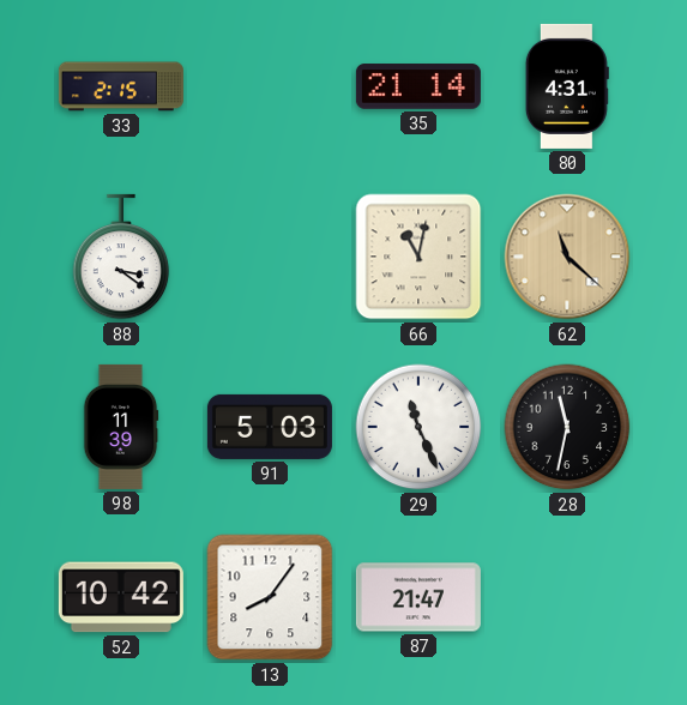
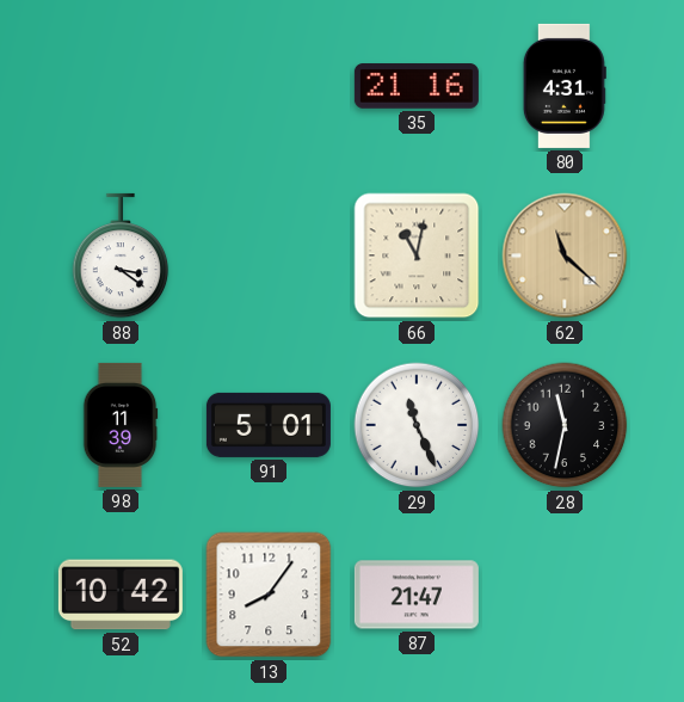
33: 2:15 -> none (121, 86)
35: 21:14 -> 21:16 (417, 86)
91: 5:03 -> 5:01 (269, 425)
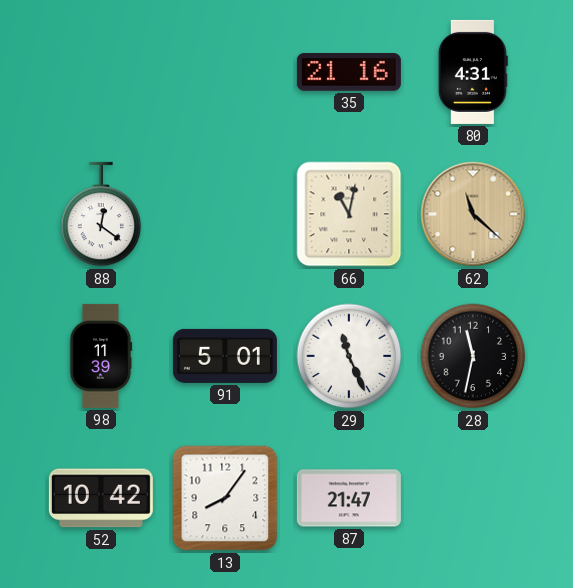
88: 3:21 -> 12:21 (101, 214)
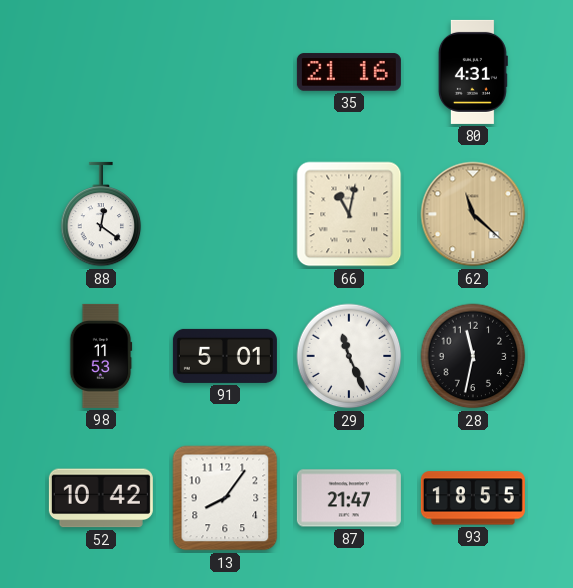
98: 11:39 -> 11:53 (101, 356)
93: none -> 18:55 (473, 498)
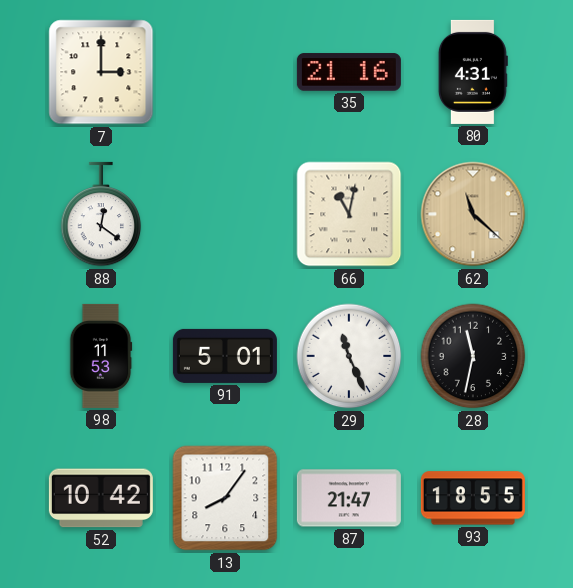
7: none -> 3:00 (101, 72)
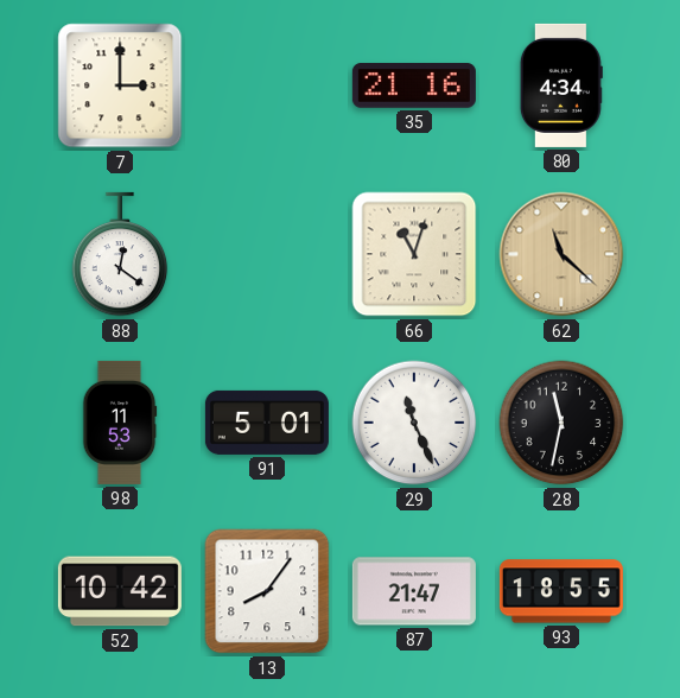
80: 4:31 -> 4:34 (561, 85)
66: 11:02 -> 11:03 (414, 254)
